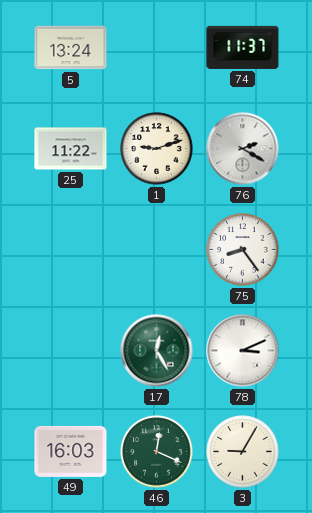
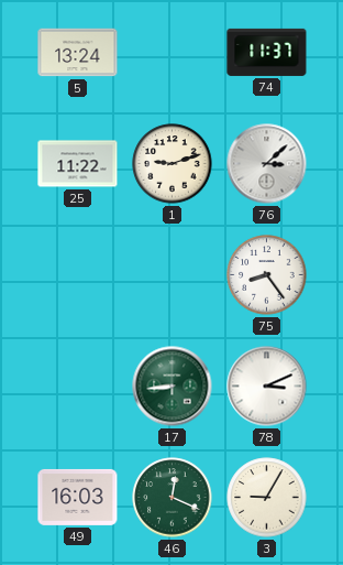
76: 2:20 -> 3:08 (267, 164)
17: 12:25 -> 8:44 (173, 387)
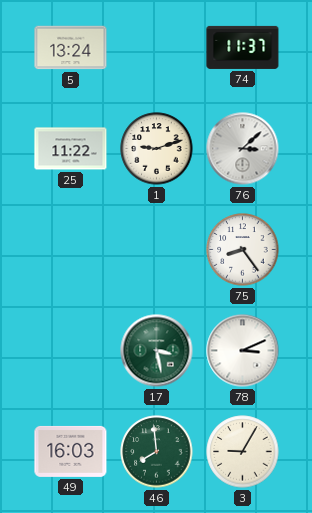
17: 8:44 -> 3:28 (157, 351)
46: 12:19 -> 7:59 (157, 452)
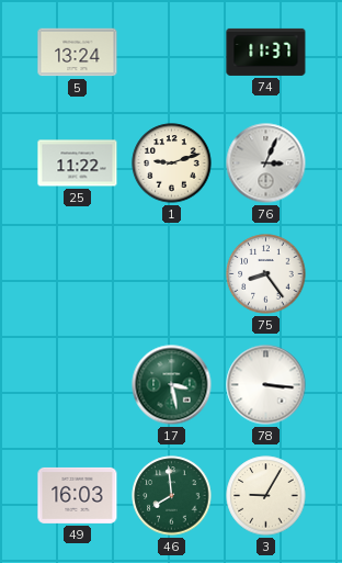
76: 3:08 -> 3:04 (266, 164)
78: 3:11 -> 3:16 (266, 385)
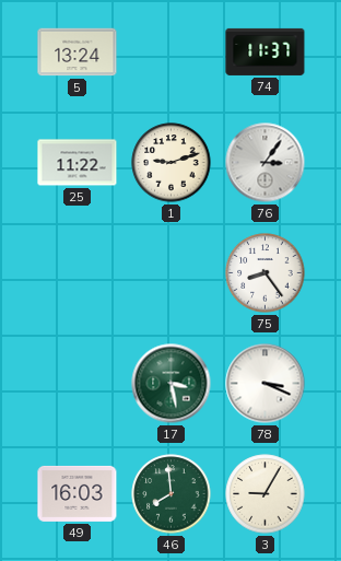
76: 3:04 -> 3:06 (266, 163)
78: 3:16 -> 3:19 (266, 384)
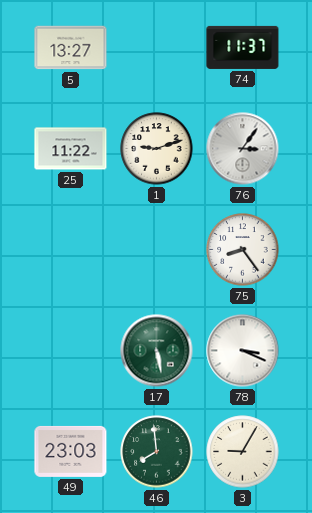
5: 13:24 -> 13:27 (71, 48)
17: 3:28 -> 5:28 (157, 351)
49: 16:03 -> 23:03 (71, 451)
